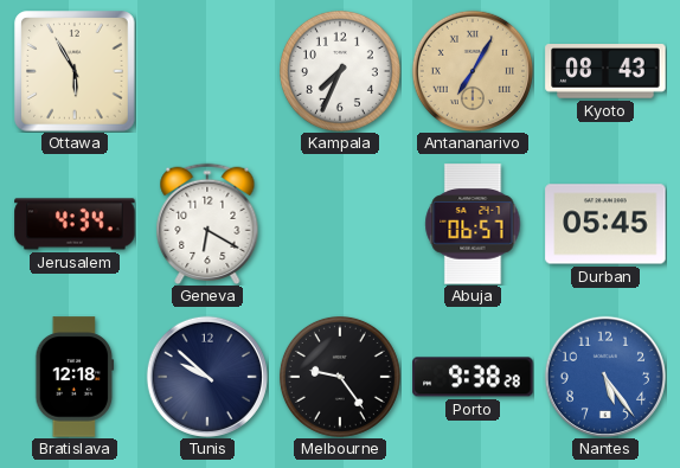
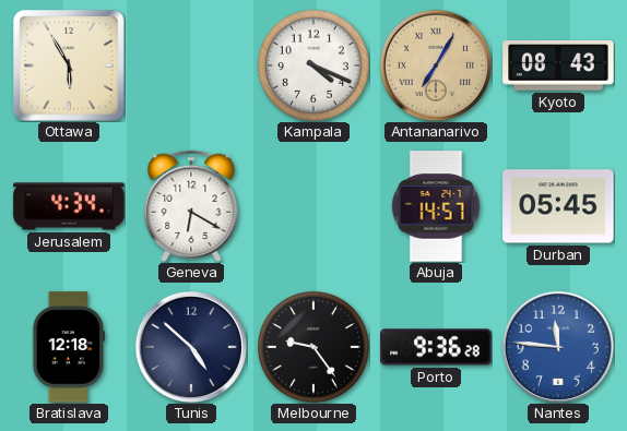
Kampala: 7:34 -> 4:19 (313, 65)
Abuja: 06:57 -> 14:57 (436, 206)
Tunis: 9:52 -> 4:52 (191, 347)
Porto: 9:38 -> 9:36 (436, 347)
Nantes: 5:24 -> 11:46 (558, 347)
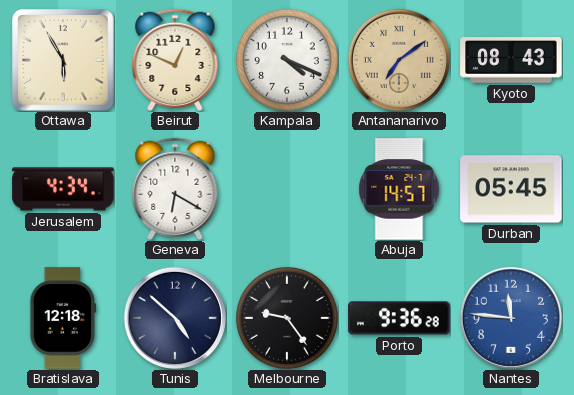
Beirut: none -> 12:49 (175, 59)
Antananarivo: 7:05 -> 7:09 (399, 60)
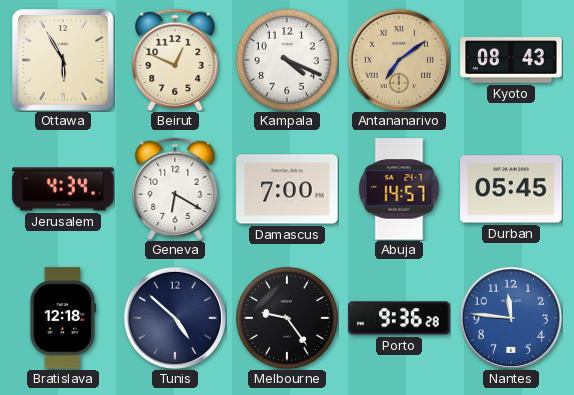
Damascus: none -> 7:00 (287, 189)
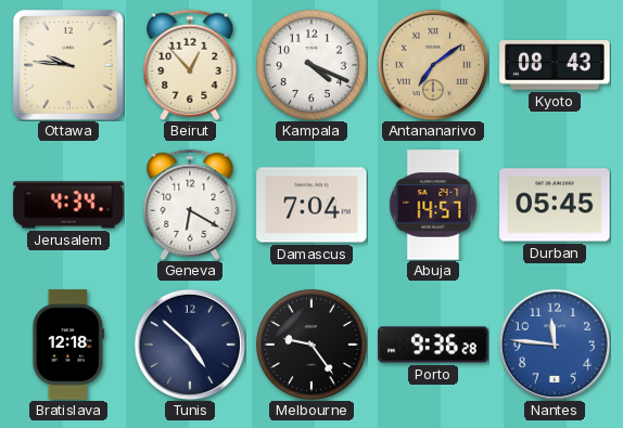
Ottawa: 5:55 -> 9:46 (68, 65)
Beirut: 12:49 -> 12:53 (190, 64)
Damascus: 7:00 -> 7:04 (311, 205)
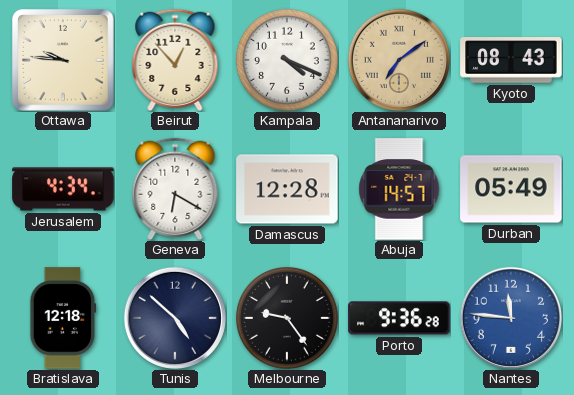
Damascus: 7:04 -> 12:28 (287, 189)
Durban: 05:45 -> 05:49 (511, 189)
